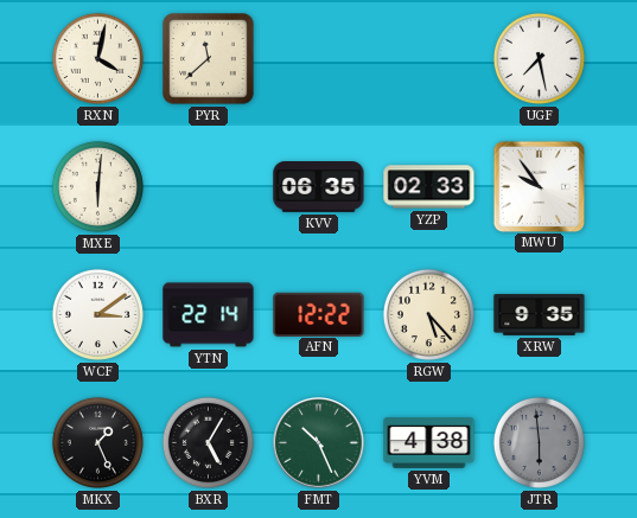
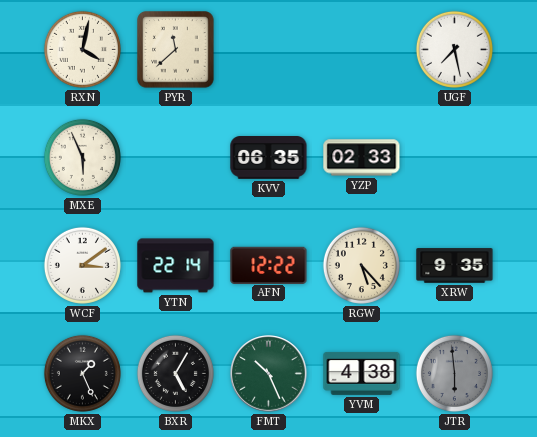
MXE: 6:01 -> 5:56 (82, 157)
MWU: 9:54 -> none (539, 186)
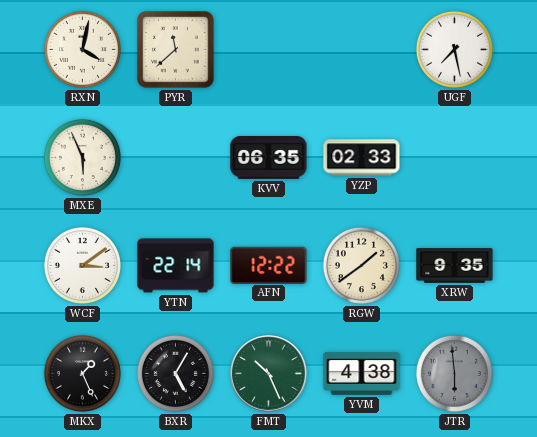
RGW: 5:23 -> 1:39 (361, 265)
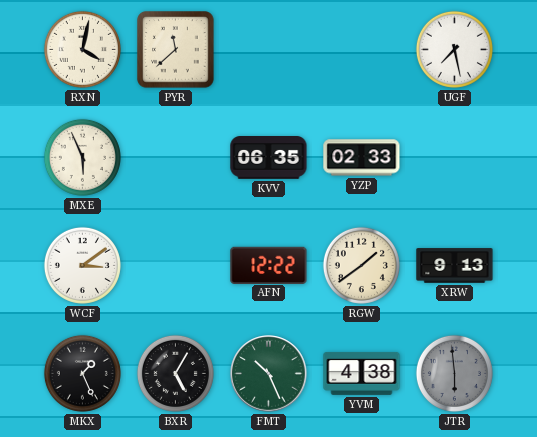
YTN: 22:14 -> none (176, 266)
XRW: 9:35 -> 9:13 (455, 266)
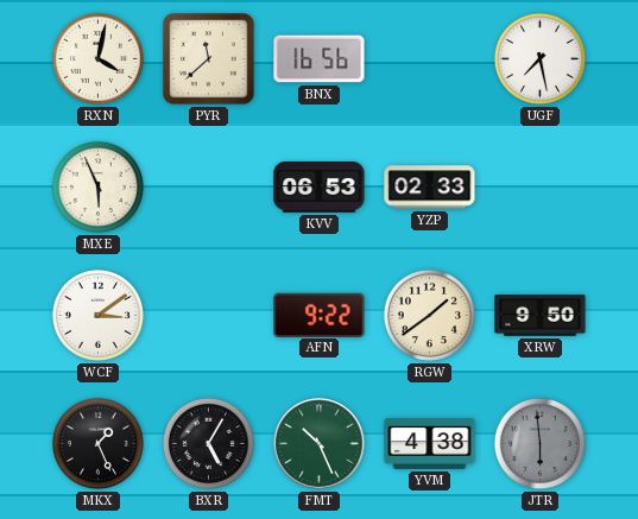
BNX: none -> 16:56 (320, 59)
KVV: 06:35 -> 06:53 (320, 188)
AFN: 12:22 -> 9:22 (320, 315)
XRW: 9:13 -> 9:50 (541, 316)
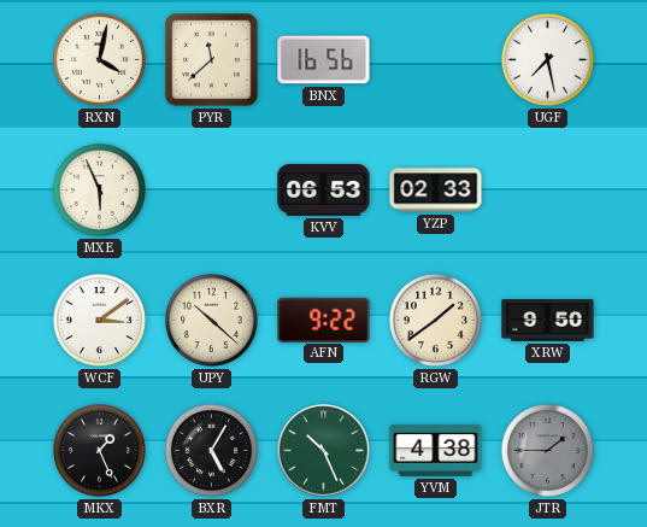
UPY: none -> 10:22 (211, 320)
JTR: 5:59 -> 1:45 (547, 450)
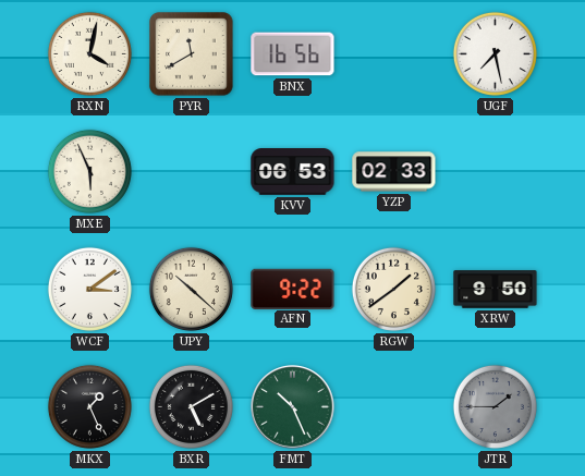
PYR: 11:38 -> 11:40 (192, 54)
BXR: 5:05 -> 5:10 (191, 406)
YVM: 4:38 -> none (436, 451)
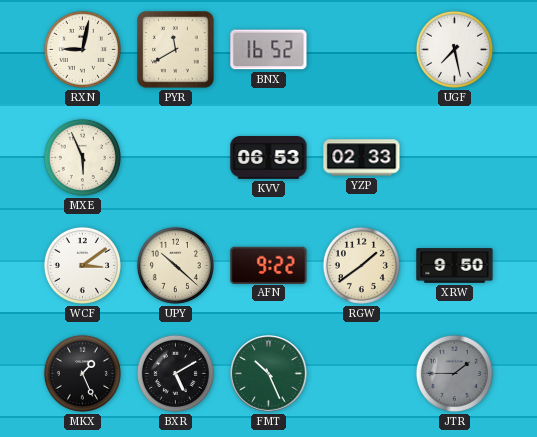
RXN: 4:02 -> 9:02 (82, 49)
BNX: 16:56 -> 16:52 (269, 50)
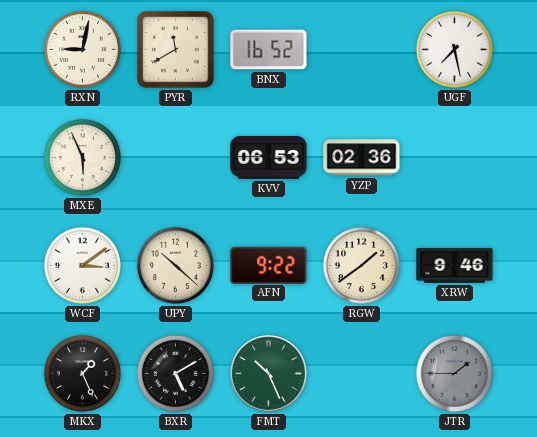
YZP: 02:33 -> 02:36 (362, 158)
XRW: 9:50 -> 9:46 (455, 266)
